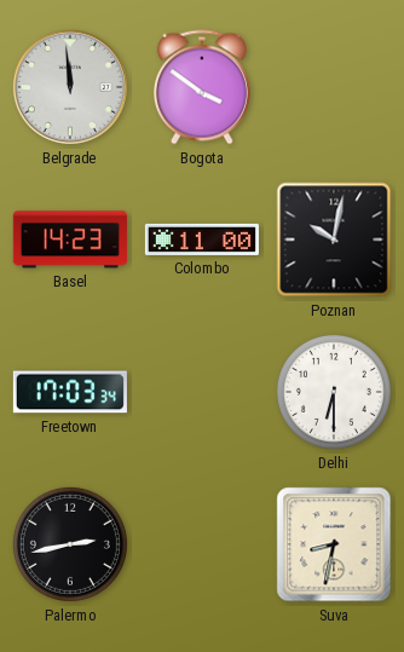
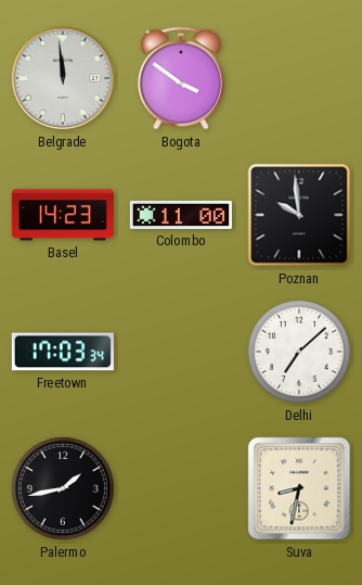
Poznan: 10:02 -> 9:59 (299, 215)
Delhi: 6:30 -> 7:08 (299, 352)
Palermo: 2:43 -> 1:43 (63, 488)
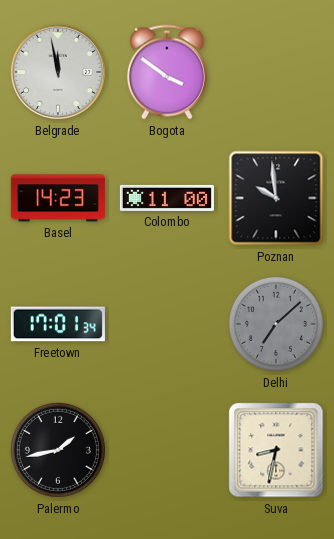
Belgrade: 11:59 -> 11:58 (58, 72)
Freetown: 17:03 -> 17:01 (58, 324)
Delhi dial: white -> grey (276, 324)
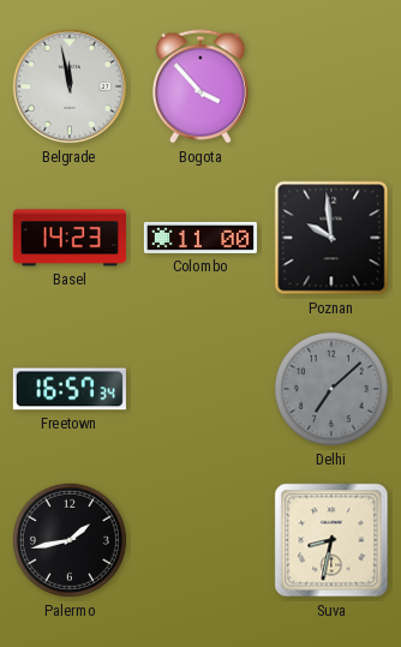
Bogota: 3:51 -> 3:53 (200, 86)
Freetown: 17:01 -> 16:57 (70, 389)
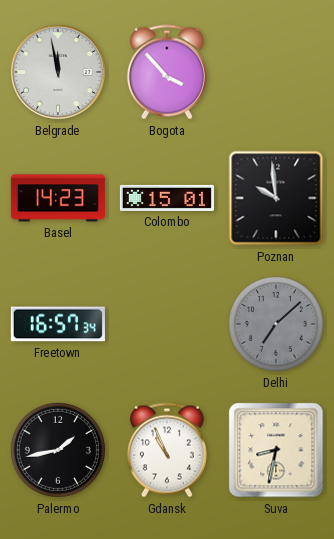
Colombo: 11:00 -> 15:01 (167, 198)
Gdansk: none -> 10:56 (167, 450)
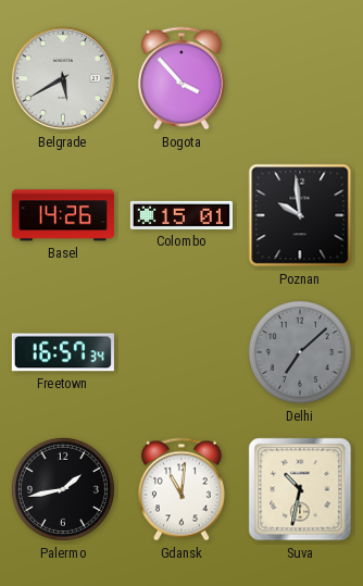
Belgrade: 11:58 -> 5:40 (63, 78)
Basel: 14:23 -> 14:26 (63, 215)
Gdansk: 10:56 -> 11:01 (181, 489)
Suva: 8:32 -> 10:32 (300, 489)
